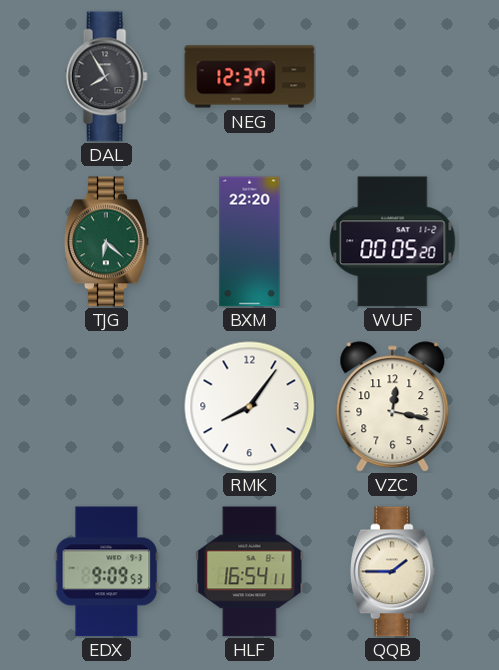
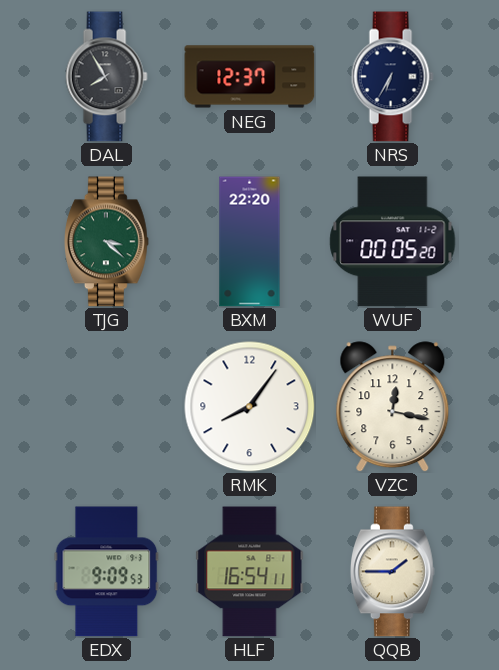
NRS: none -> 6:35 (392, 77)
TJG: 6:22 -> 3:22 (106, 242)
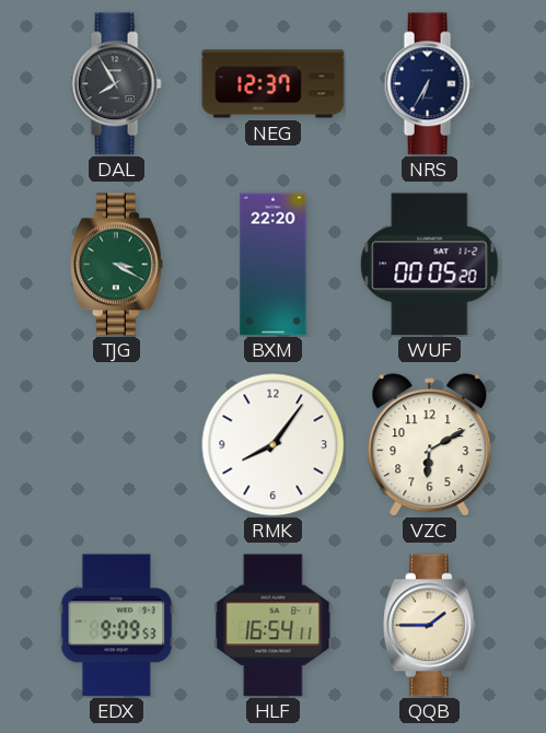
TJG: 3:22 -> 3:20 (116, 265)
VZC: 12:17 -> 6:10 (430, 445)
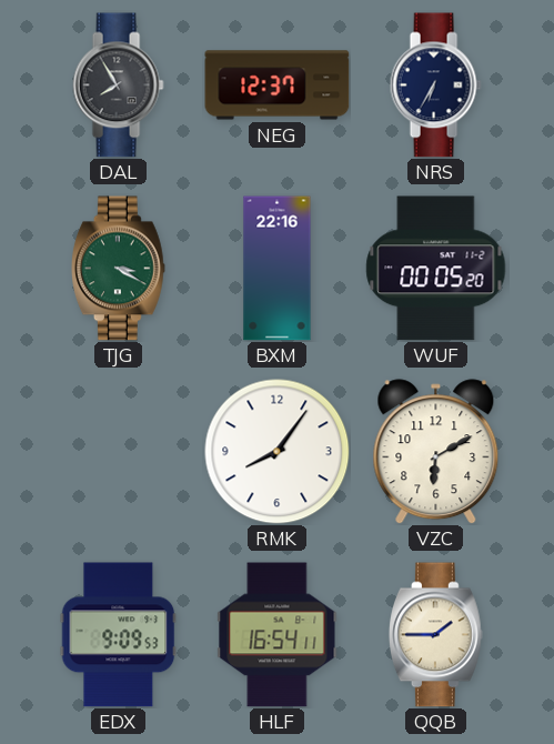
BXM: 22:20 -> 22:16 (278, 269)
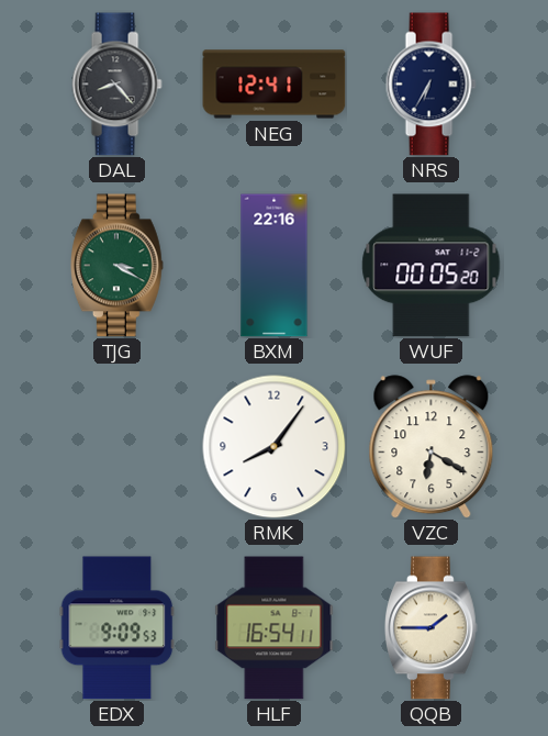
DAL: 7:55 -> 8:23 (116, 85)
NEG: 12:37 -> 12:41 (275, 85)
VZC: 6:10 -> 6:20 (432, 447)
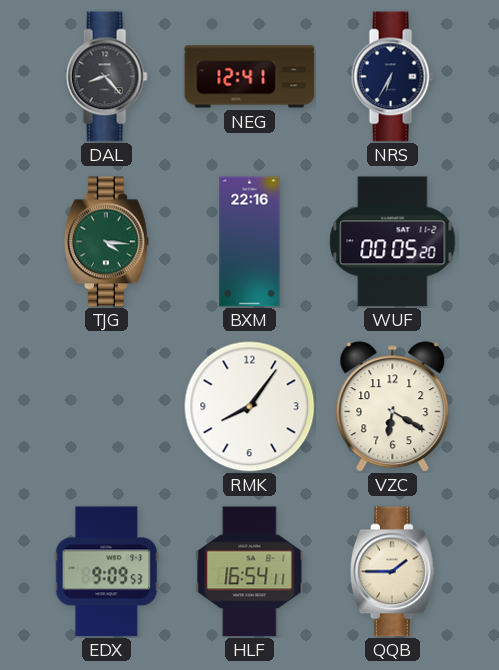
TJG: 3:20 -> 4:16 (106, 242)
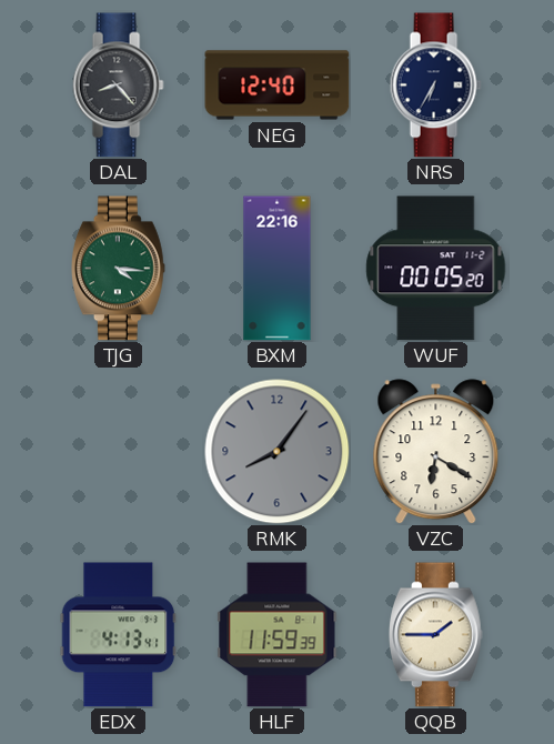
NEG: 12:41 -> 12:40 (278, 86)
RMK dial: white -> grey (278, 452)
EDX: 9:09 -> 4:13 (119, 635)
HLF: 16:54 -> 11:59 (278, 635)
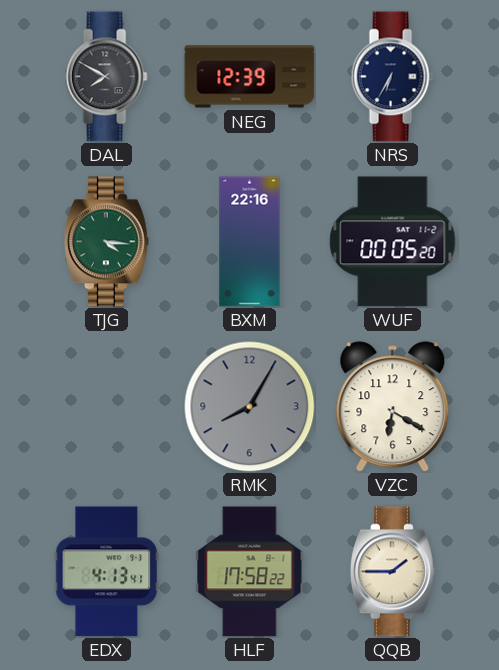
DAL: 8:23 -> 7:50 (106, 77)
NEG: 12:40 -> 12:39 (250, 77)
RMK: 8:06 -> 8:05 (250, 407)
HLF: 11:59 -> 17:58 (250, 572)
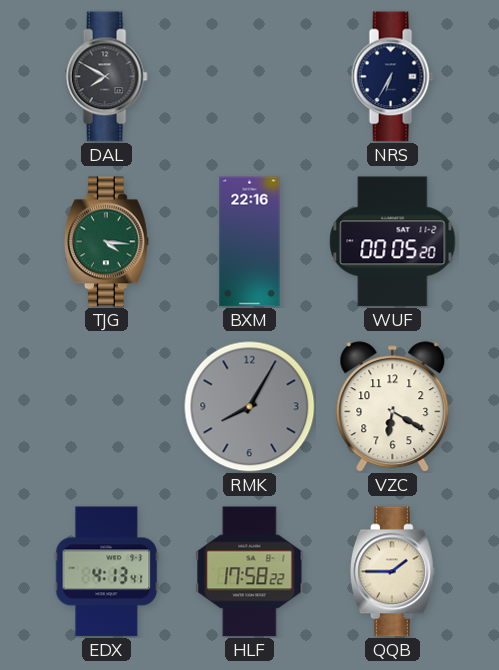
NEG: 12:39 -> none (250, 77)
